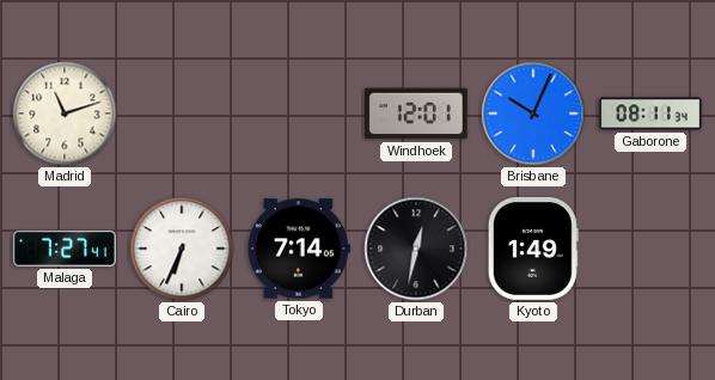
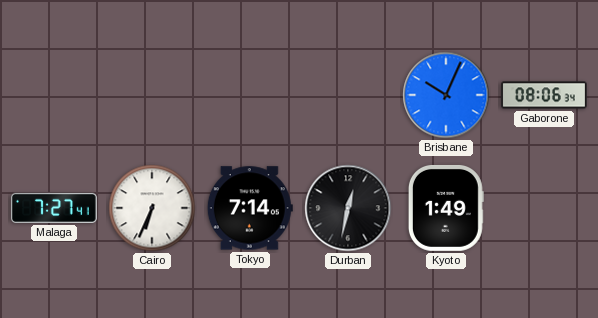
Madrid: 11:12 -> none (65, 114)
Windhoek: 12:01 -> none (416, 114)
Gaborone: 08:11 -> 08:06 (545, 95)
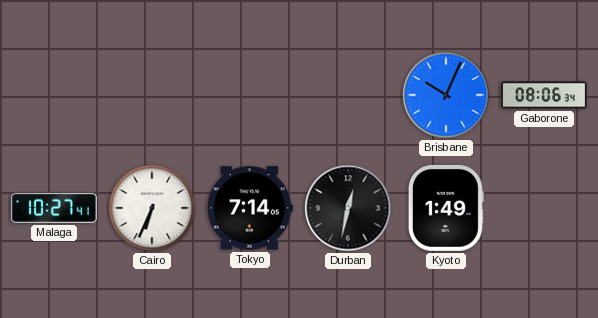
Malaga: 7:27 -> 10:27 (54, 208)
